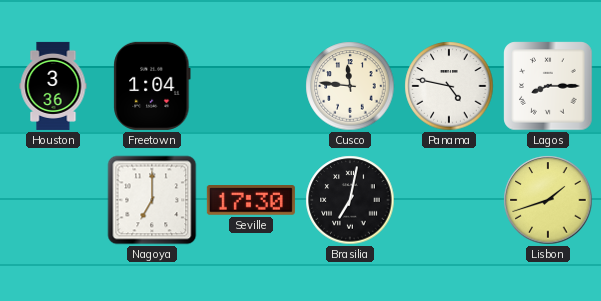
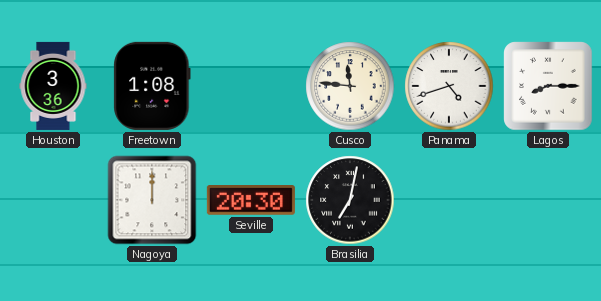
Freetown: 1:04 -> 1:08 (152, 86)
Panama: 4:47 -> 4:42 (449, 86)
Nagoya: 7:00 -> 12:00 (152, 200)
Seville: 17:30 -> 20:30 (251, 201)
Lisbon: 1:42 -> none (548, 200)
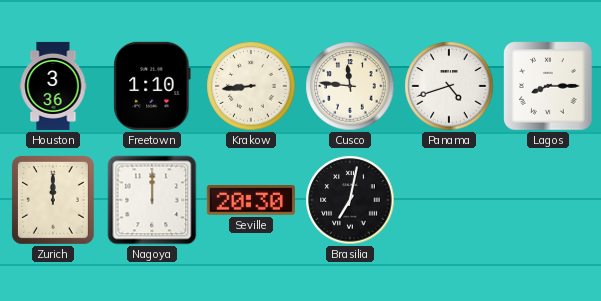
Freetown: 1:08 -> 1:10 (152, 86)
Krakow: none -> 8:44 (251, 86)
Zurich: none -> 12:00 (53, 200)
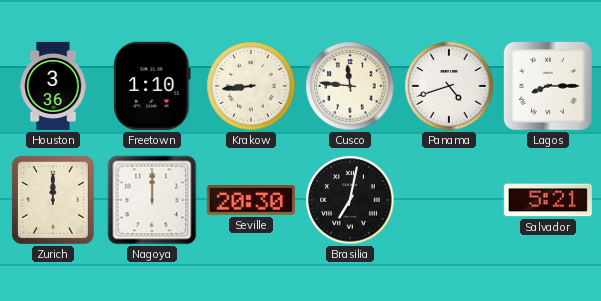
Salvador: none -> 5:21 (548, 200)
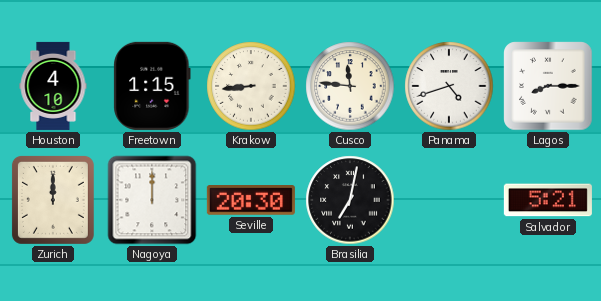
Houston: 3:36 -> 4:10 (53, 86)
Freetown: 1:10 -> 1:15 (152, 86)
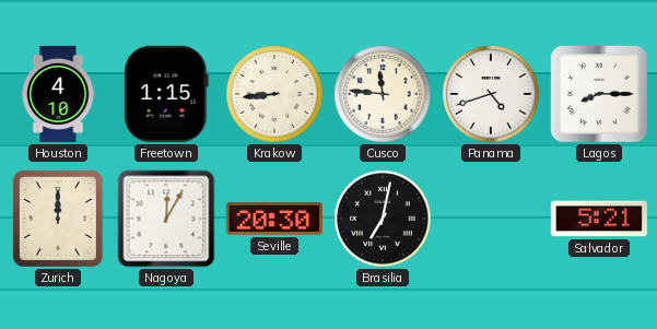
Nagoya: 12:00 -> 12:05 (166, 219)
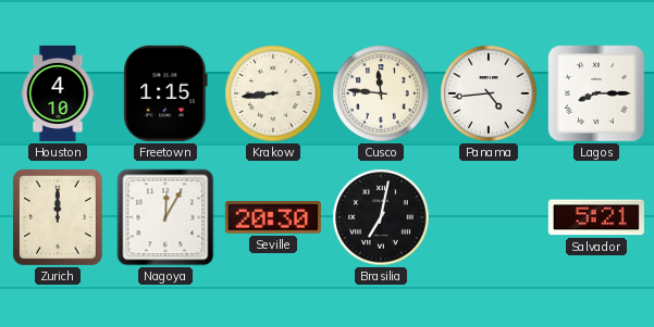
Panama: 4:42 -> 4:44 (489, 93)
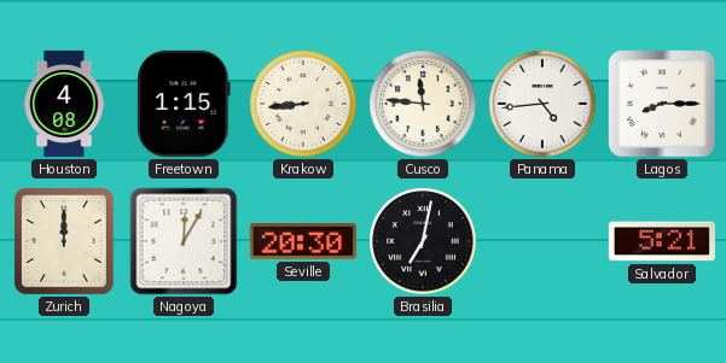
Houston: 4:10 -> 4:08 (64, 104)
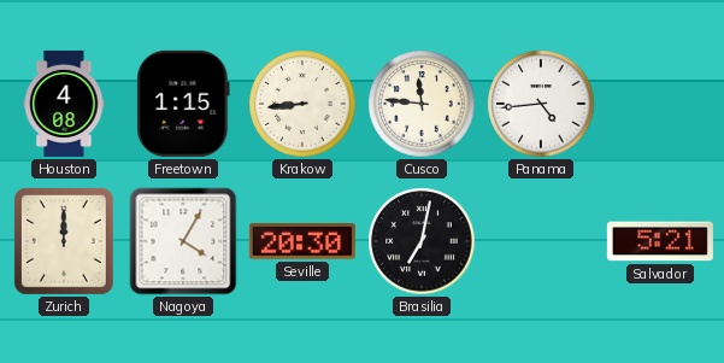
Lagos: 8:15 -> none (662, 104)
Nagoya: 12:05 -> 4:05 (183, 241)
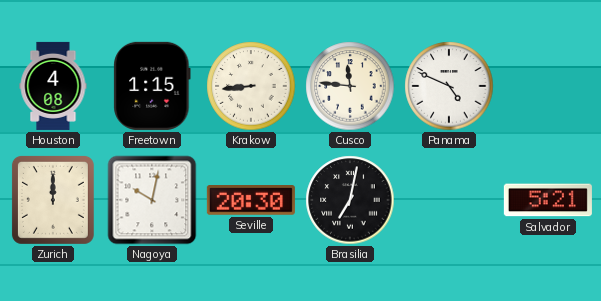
Panama: 4:44 -> 4:49 (449, 86)
Nagoya: 4:05 -> 10:02 (152, 200)
